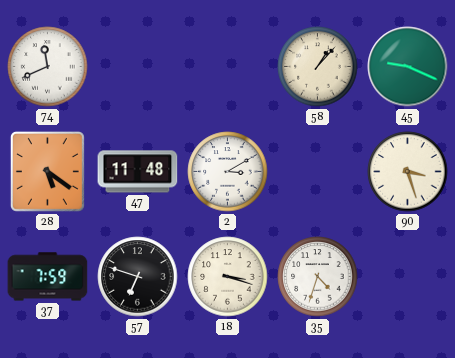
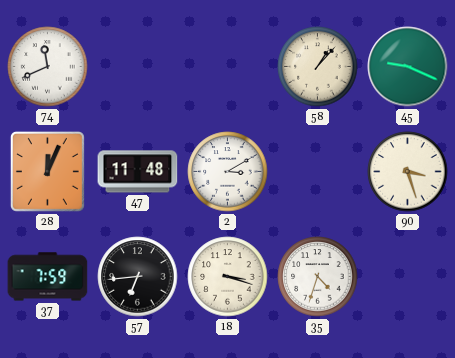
28: 5:21 -> 12:04 (47, 171)
57: 6:48 -> 6:44 (138, 277)
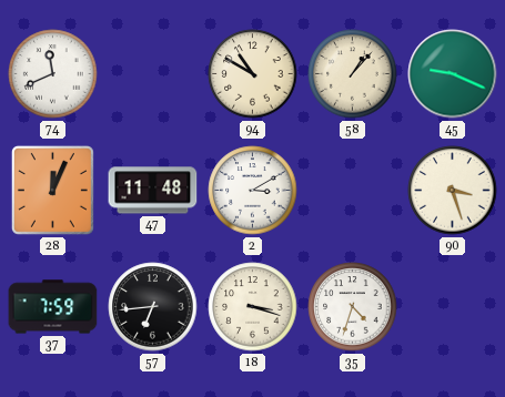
94: none -> 10:50 (253, 74)
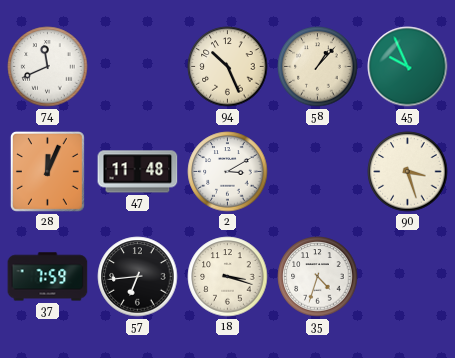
94: 10:50 -> 10:26 (228, 67)
45: 9:19 -> 9:56 (408, 67)
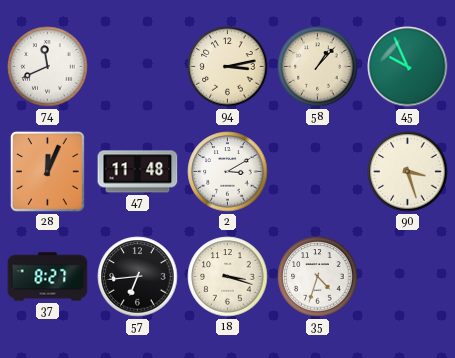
94: 10:26 -> 3:13 (228, 67)
37: 7:59 -> 8:27 (48, 277)
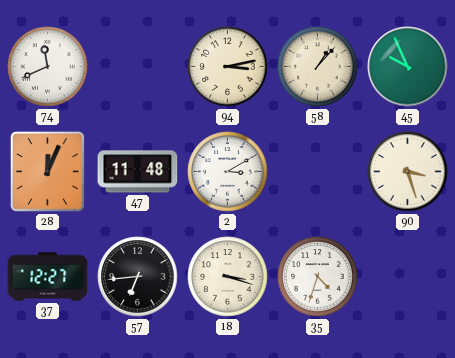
37: 8:27 -> 12:27 (48, 277)
